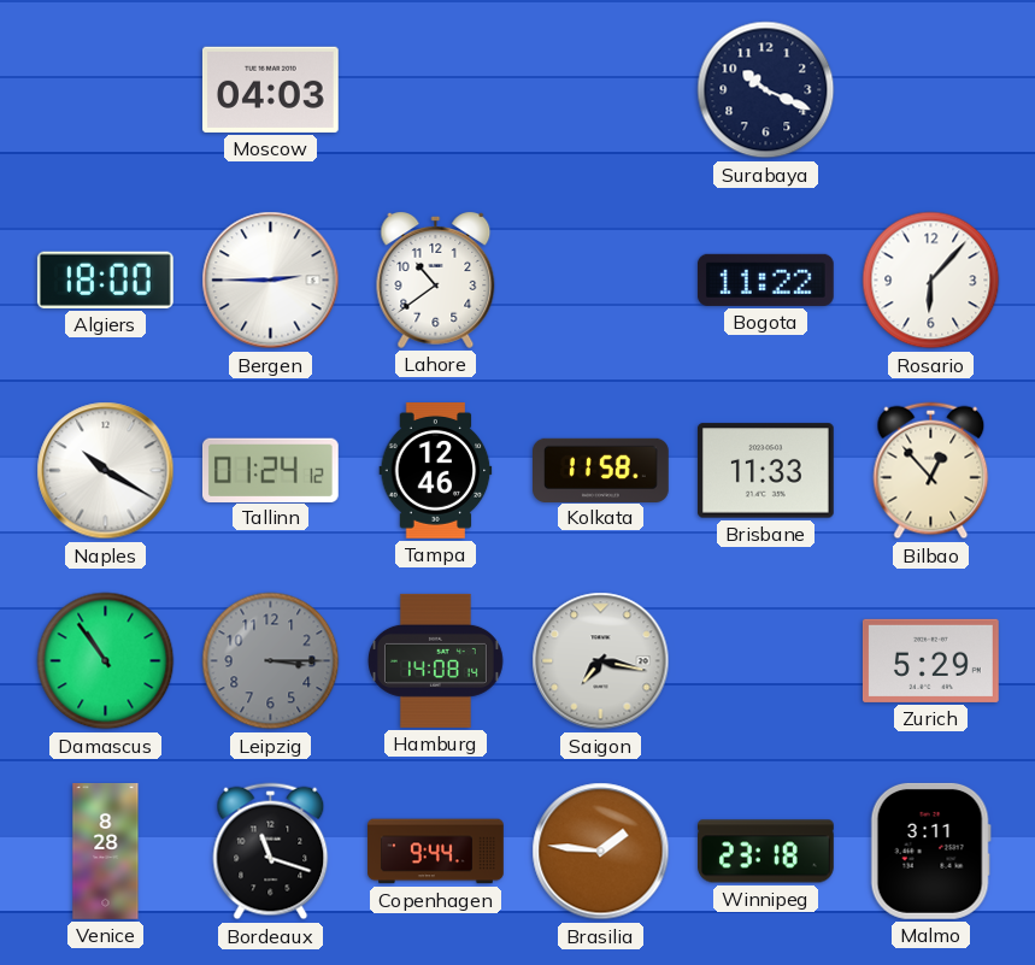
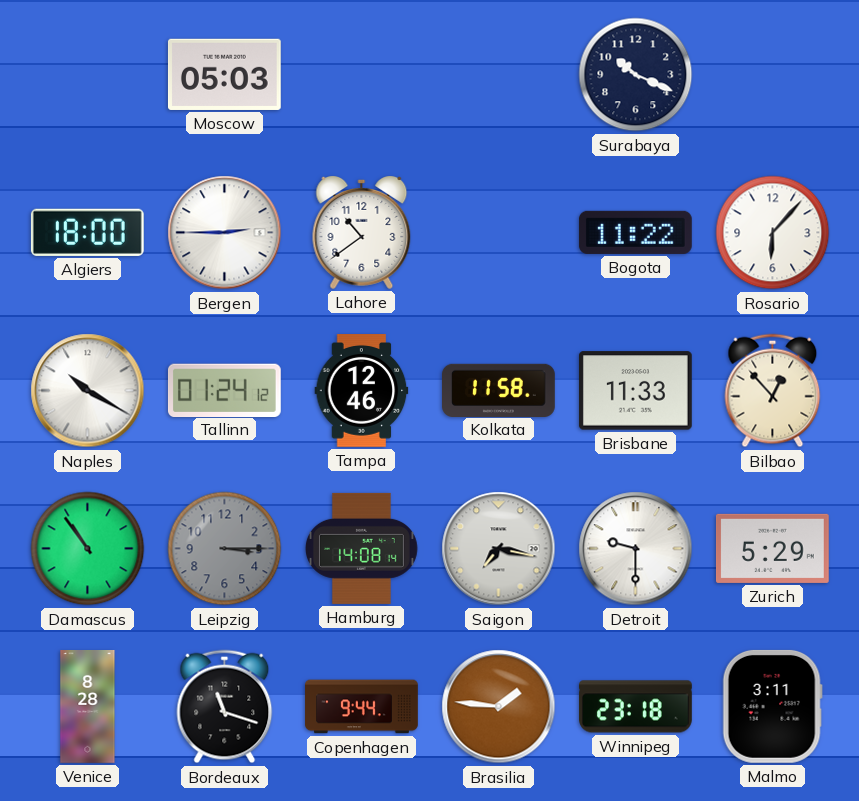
Moscow: 04:03 -> 05:03 (224, 74)
Detroit: none -> 9:30 (636, 549)
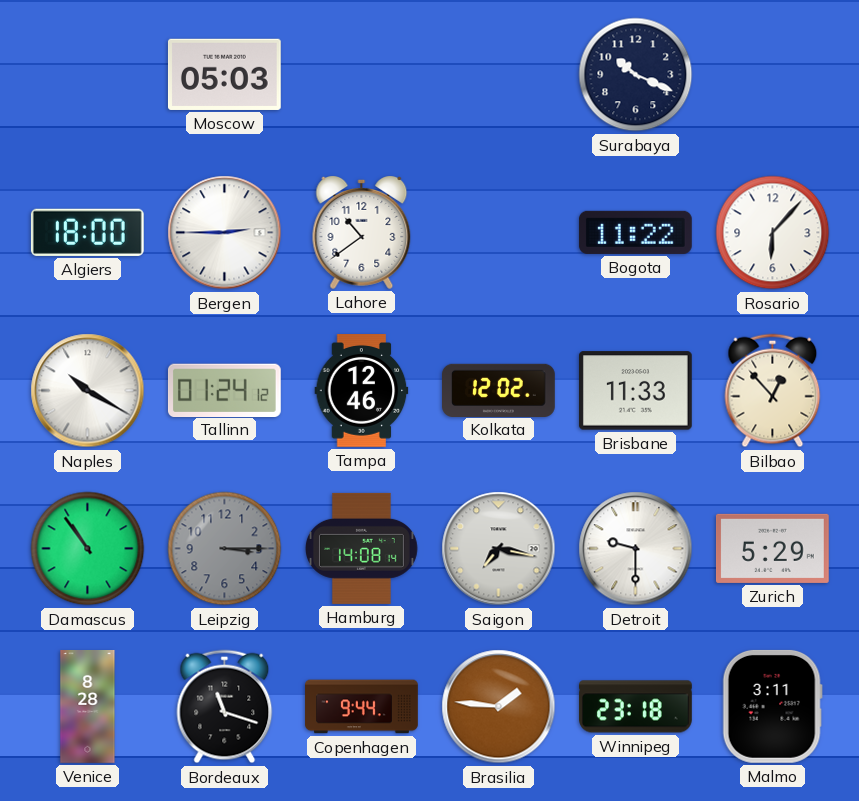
Kolkata: 11:58 -> 12:02 (499, 390)
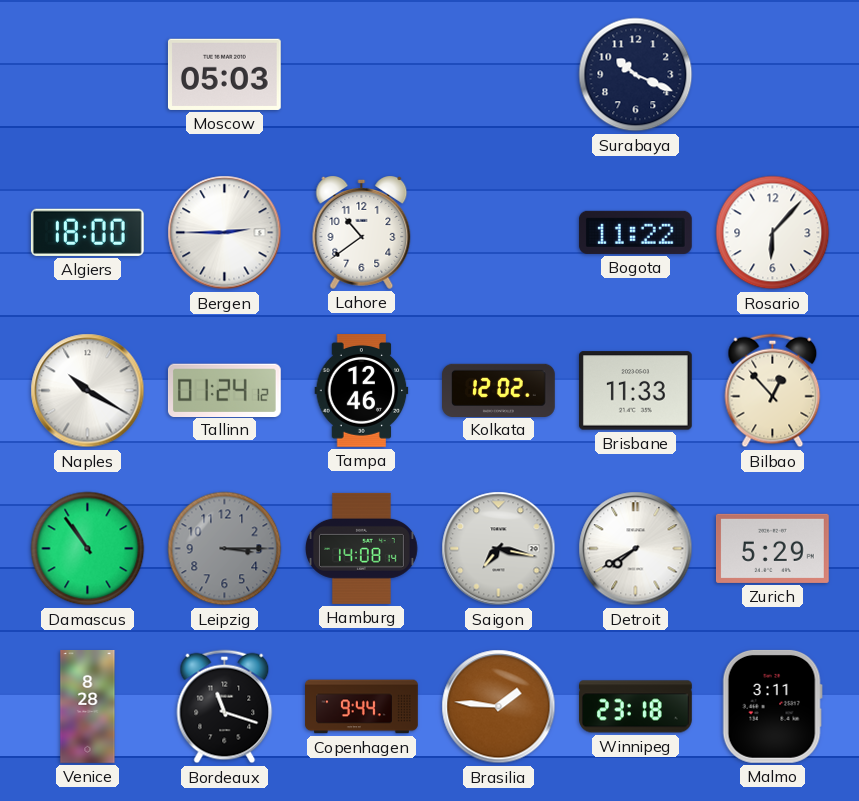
Detroit: 9:30 -> 7:40 (636, 549)
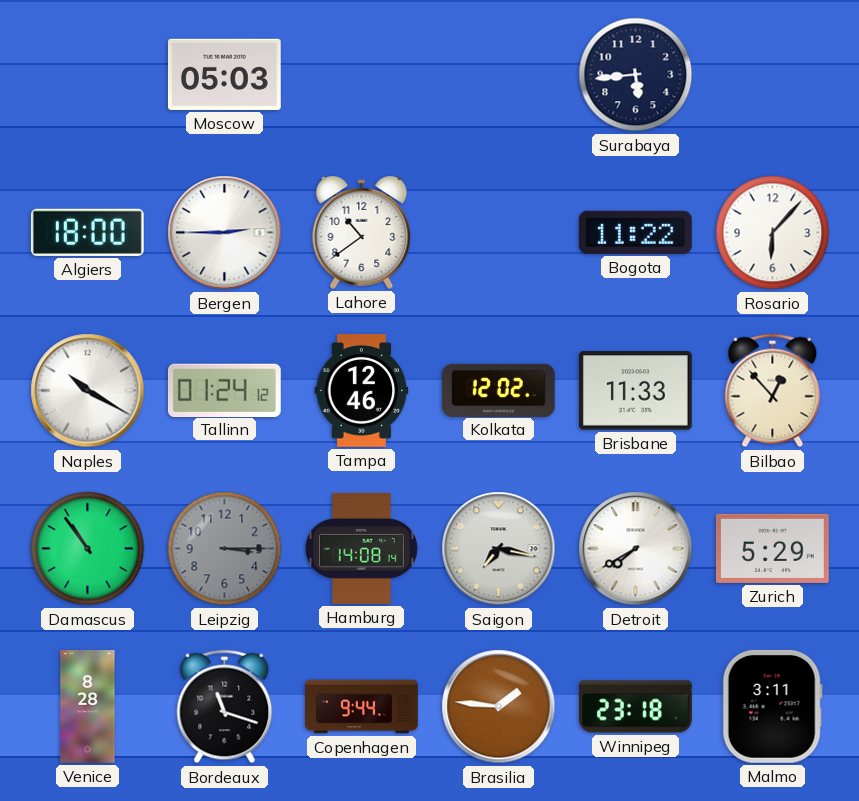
Surabaya: 10:19 -> 5:44 (636, 75)
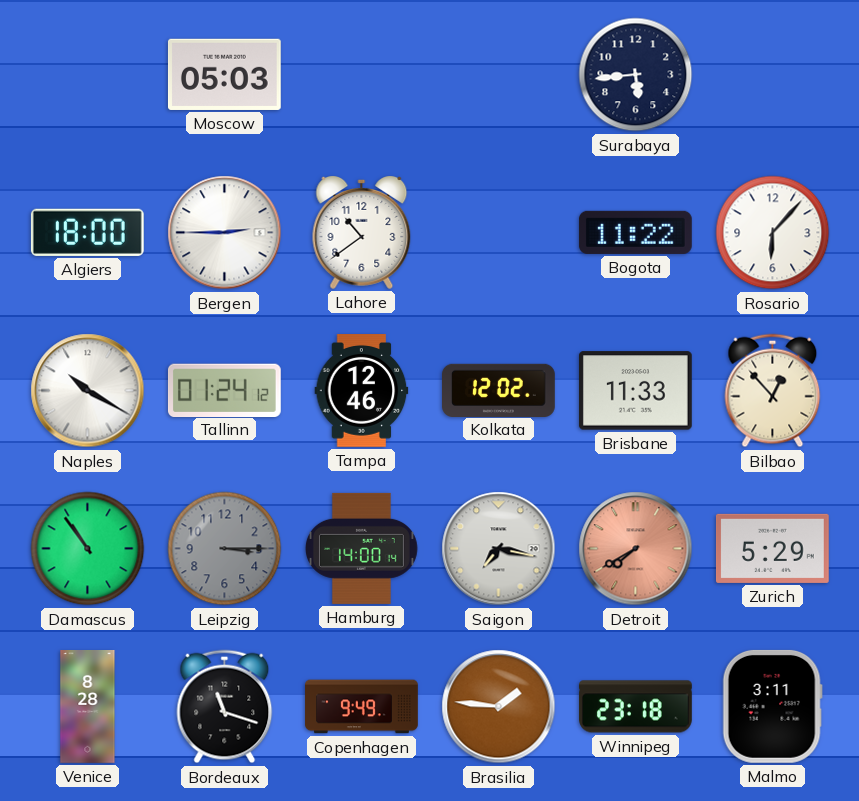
Hamburg: 14:08 -> 14:00 (362, 548)
Detroit dial: white -> salmon (636, 549)
Copenhagen: 9:44 -> 9:49 (362, 707)
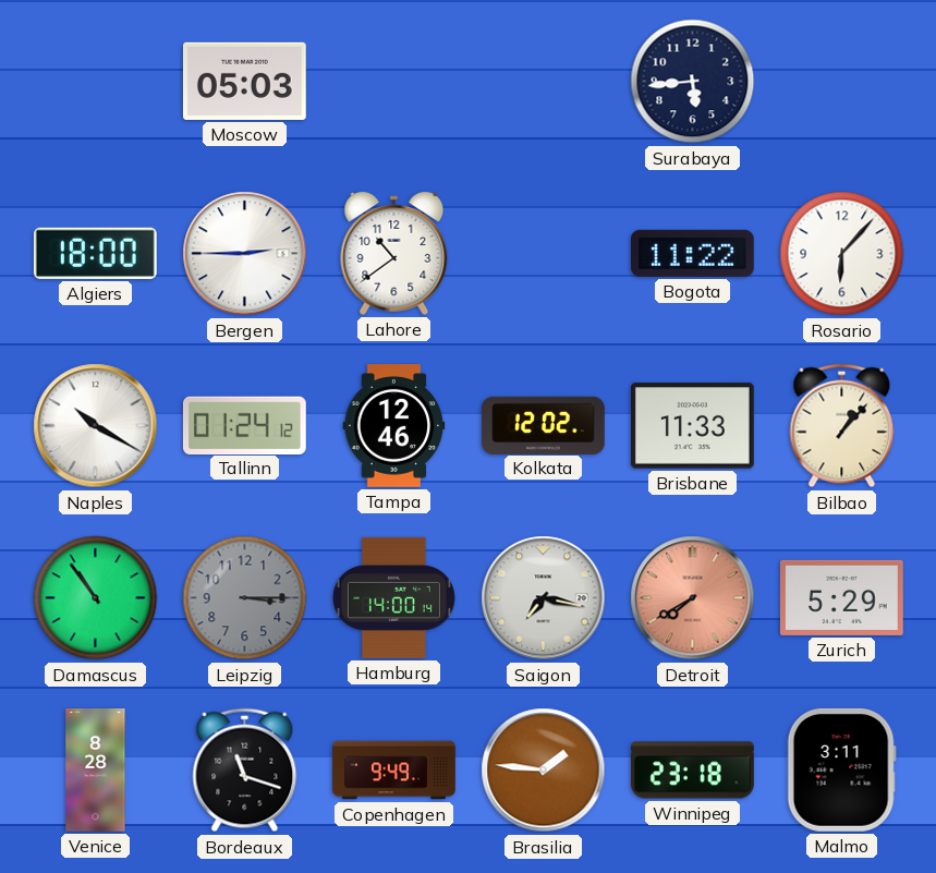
Bilbao: 12:53 -> 1:07 (842, 426)
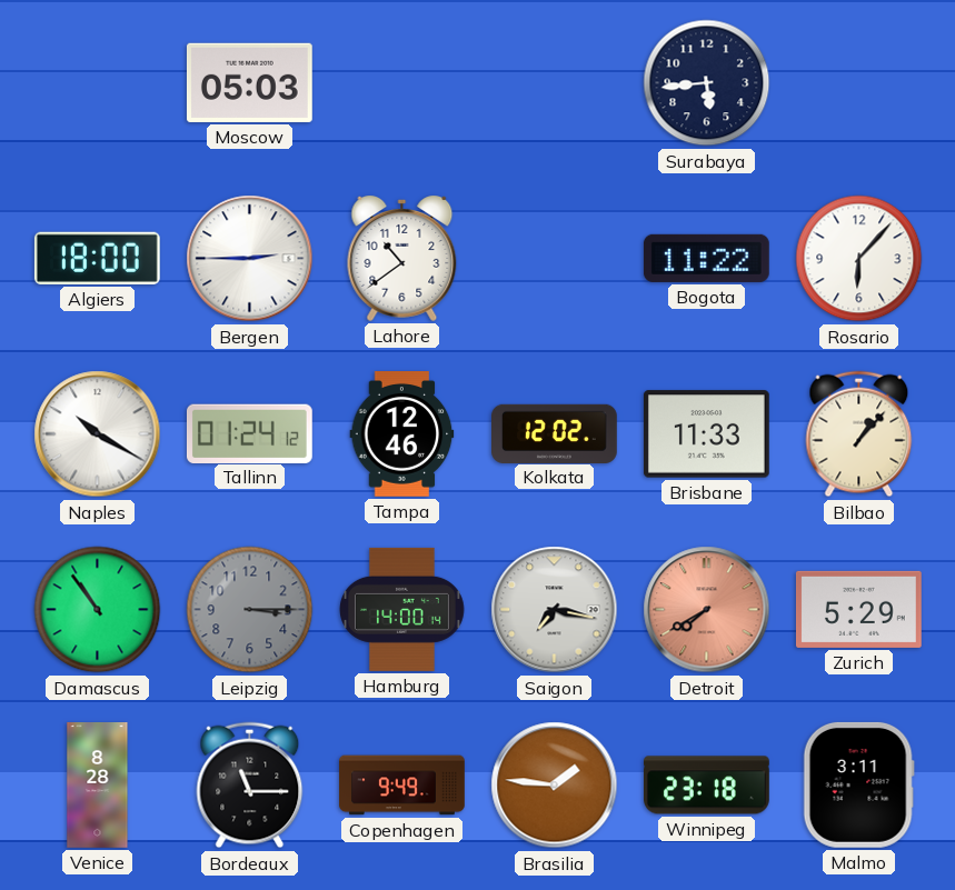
Bordeaux: 11:18 -> 11:15 (250, 786)
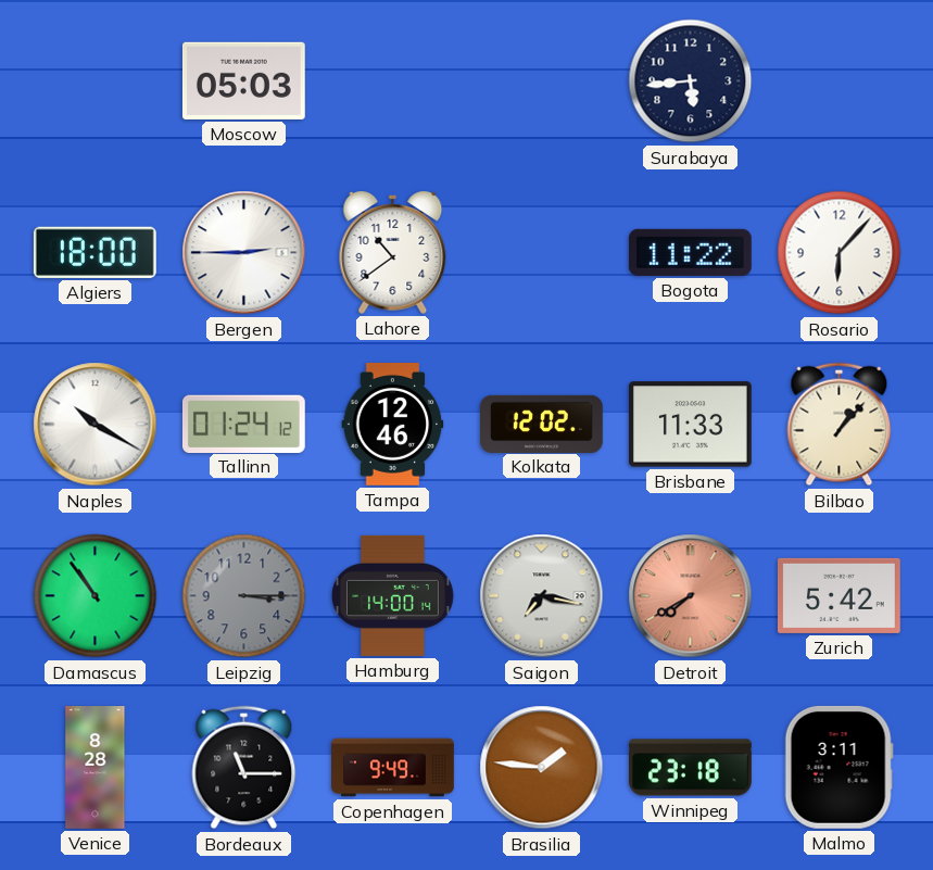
Zurich: 5:29 -> 5:42 (839, 595)
